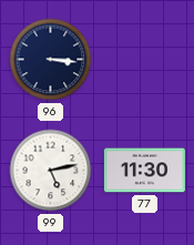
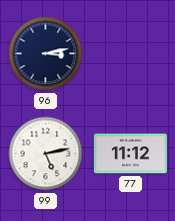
96: 3:16 -> 3:13 (46, 54)
77: 11:30 -> 11:12 (130, 154)
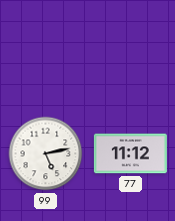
96: 3:13 -> none (46, 54)
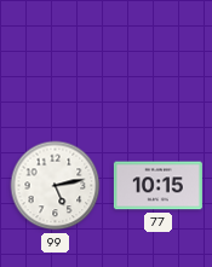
77: 11:12 -> 10:15 (157, 186)
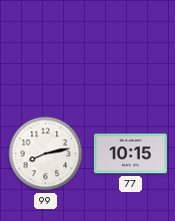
99: 5:13 -> 8:13 (46, 154)
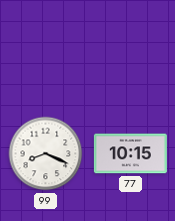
99: 8:13 -> 8:19 (46, 154)
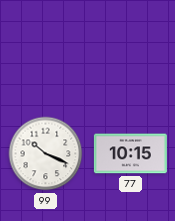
99: 8:19 -> 10:19 (46, 154)
